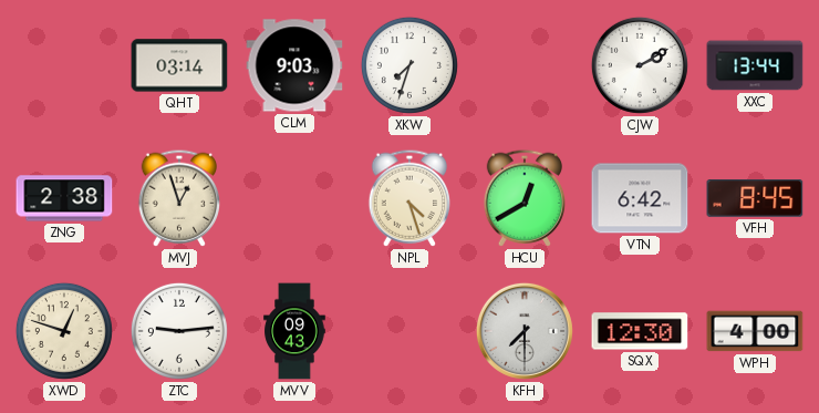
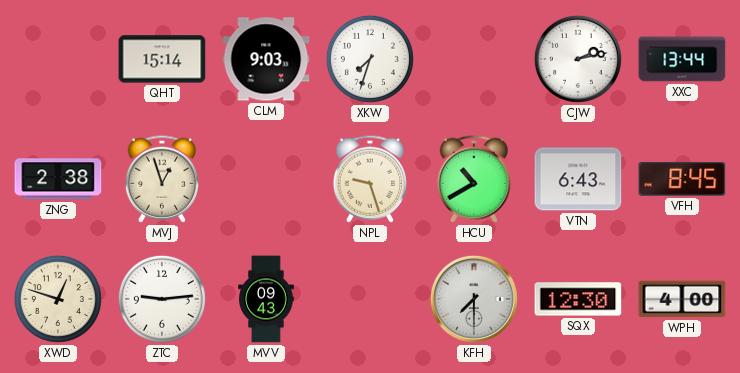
QHT: 03:14 -> 15:14 (162, 59)
CJW: 2:10 -> 2:13 (578, 59)
NPL: 4:27 -> 9:27 (369, 179)
HCU: 12:40 -> 10:40 (473, 179)
VTN: 6:42 -> 6:43 (578, 179)
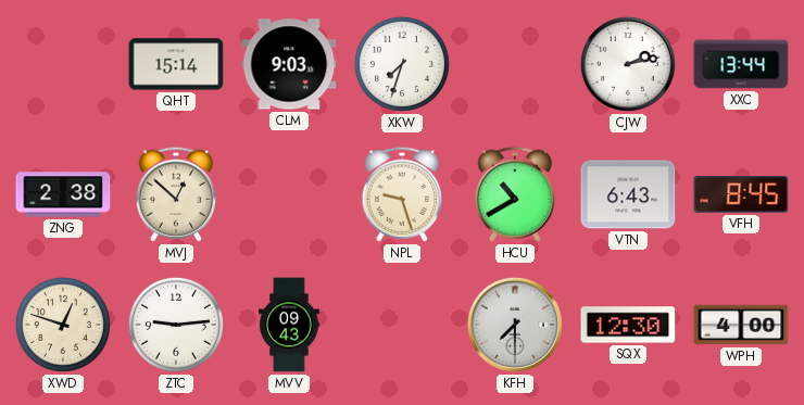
MVJ: 12:57 -> 12:52 (175, 194)
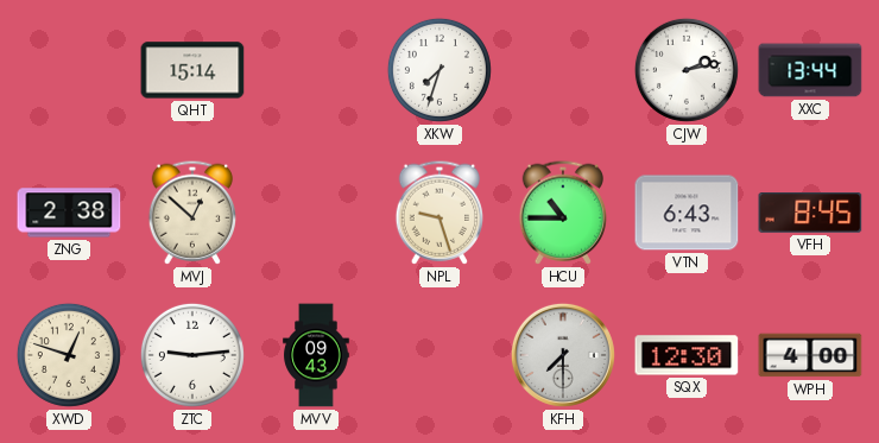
CLM: 9:03 -> none (289, 64)
HCU: 10:40 -> 10:45 (562, 213)
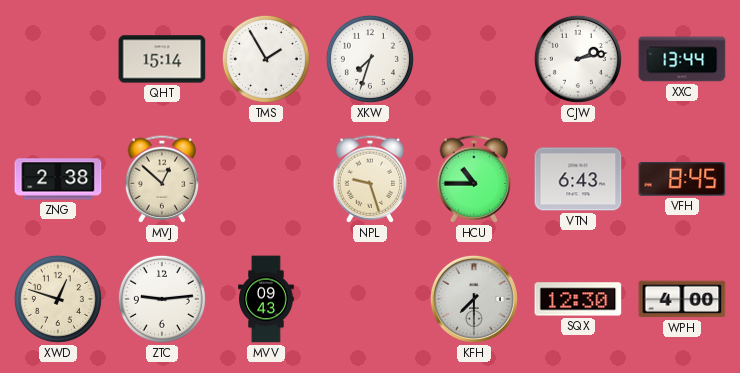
TMS: none -> 1:55 (266, 59)
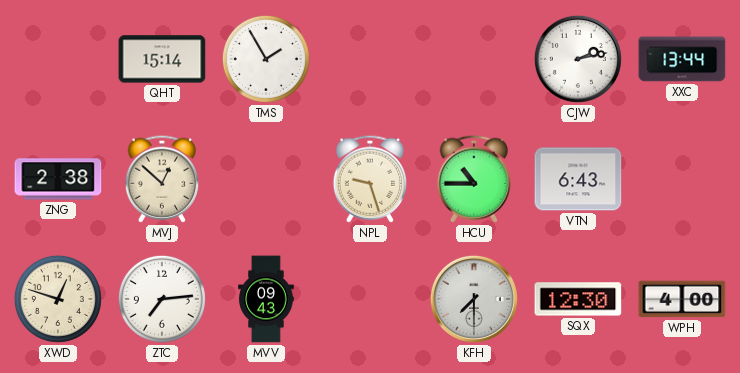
XKW: 7:33 -> none (370, 59)
VFH: 8:45 -> none (682, 179)
ZTC: 9:14 -> 7:14 (162, 299)
